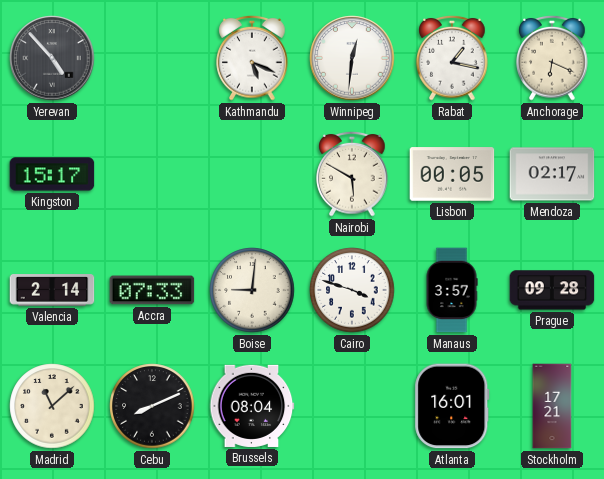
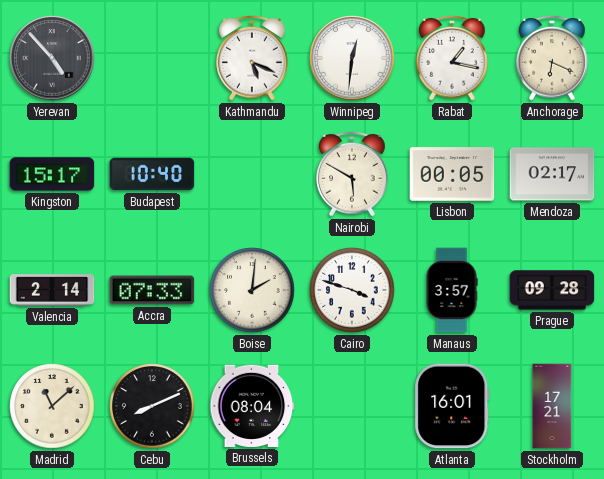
Budapest: none -> 10:40 (152, 174)
Boise: 9:01 -> 2:01 (252, 290)
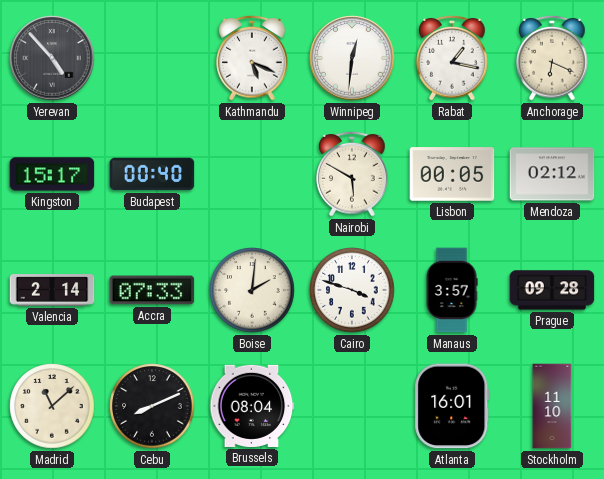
Budapest: 10:40 -> 00:40 (152, 174)
Mendoza: 02:17 -> 02:12 (552, 174)
Stockholm: 17:21 -> 11:10 (552, 406)
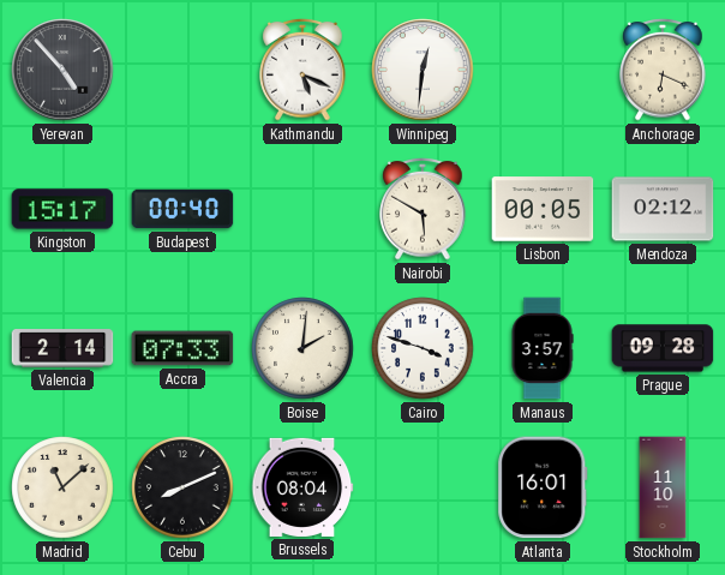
Rabat: 1:17 -> none (452, 58)
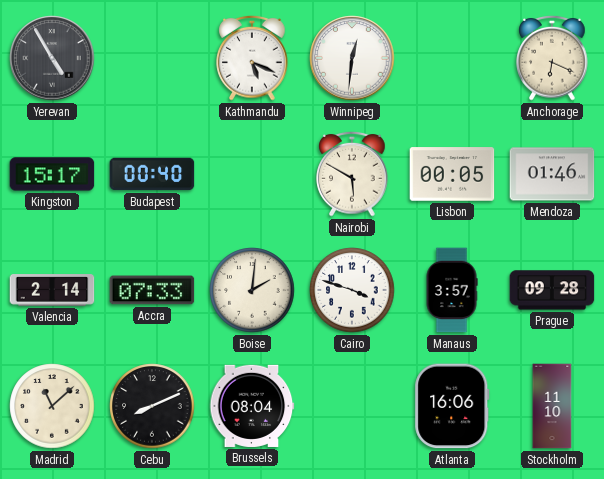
Yerevan: 4:53 -> 4:55 (52, 58)
Mendoza: 02:12 -> 01:46 (552, 174)
Atlanta: 16:01 -> 16:06 (452, 406)
